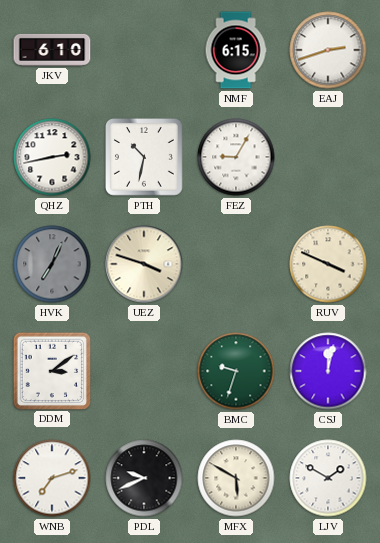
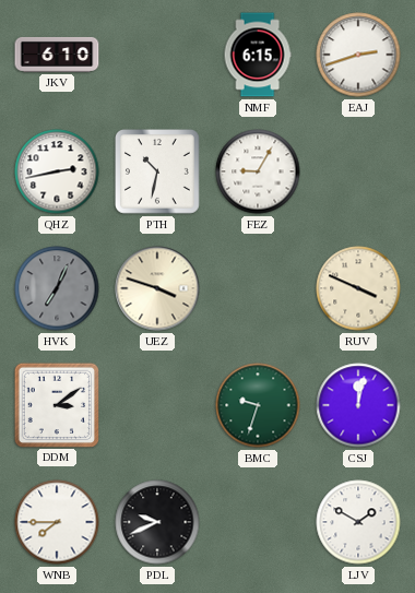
WNB: 7:12 -> 7:45 (57, 522)
MFX: 5:50 -> none (236, 478)
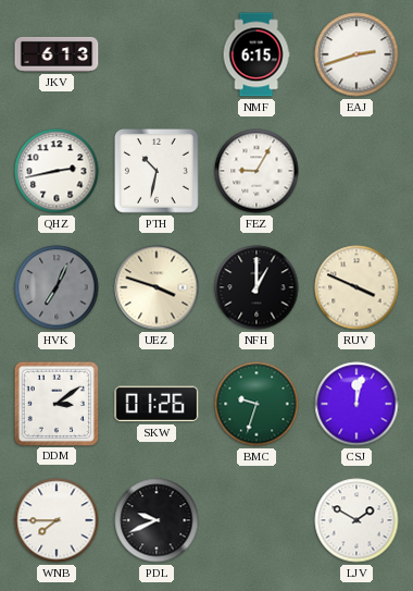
JKV: 6:10 -> 6:13 (57, 54)
NFH: none -> 1:00 (256, 287)
SKW: none -> 01:26 (157, 404)
